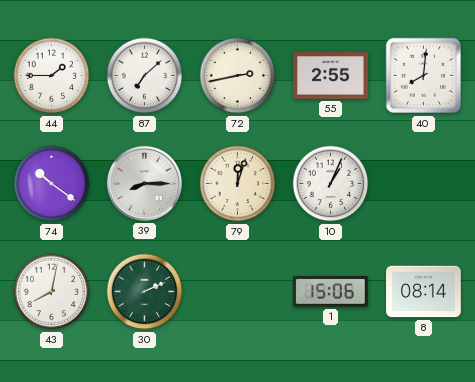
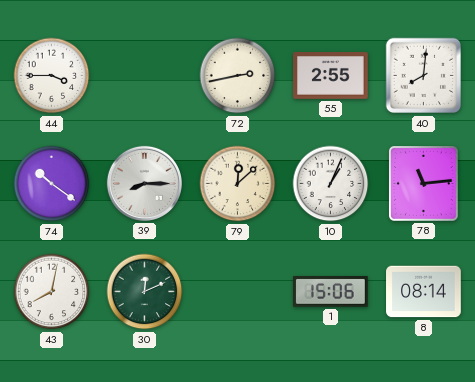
44: 1:45 -> 3:45 (52, 76)
87: 7:08 -> none (145, 76)
79: 12:03 -> 12:08 (238, 184)
78: none -> 11:14 (424, 184)
30: 2:11 -> 12:11 (145, 292)
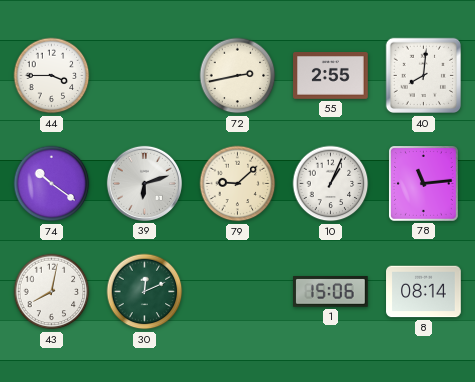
39: 8:15 -> 6:12 (144, 183)
79: 12:08 -> 9:08 (238, 184)
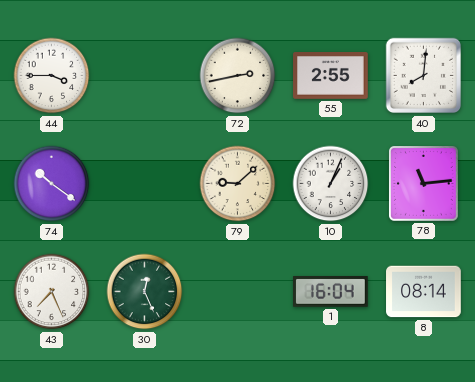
39: 6:12 -> none (144, 183)
43: 8:02 -> 7:26 (52, 292)
30: 12:11 -> 12:26 (145, 292)
1: 15:06 -> 16:04 (331, 292)
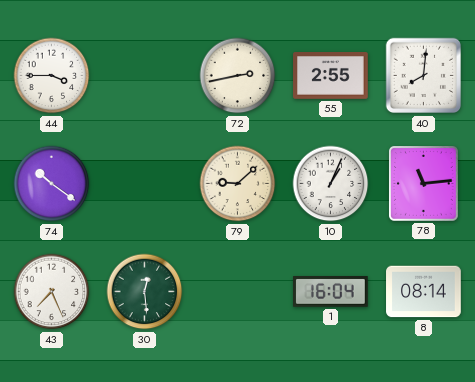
30: 12:26 -> 12:29 (145, 292)
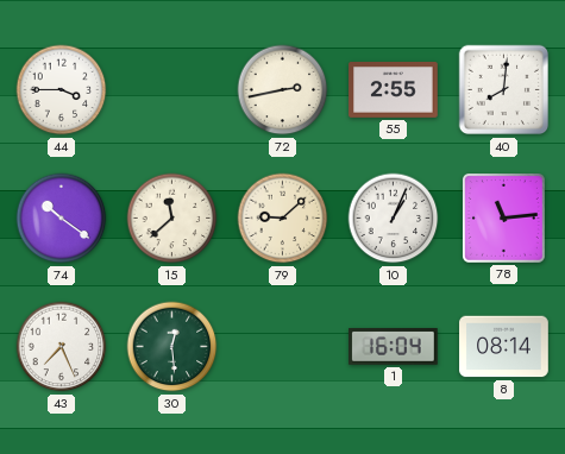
15: none -> 11:38 (172, 219)
